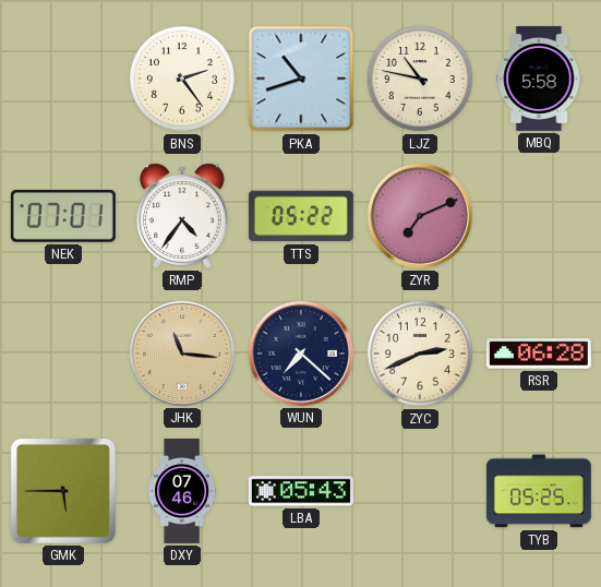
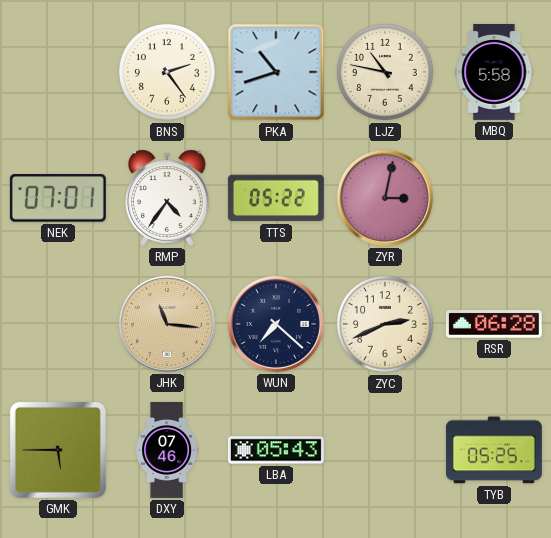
ZYR: 7:11 -> 3:02 (385, 198)
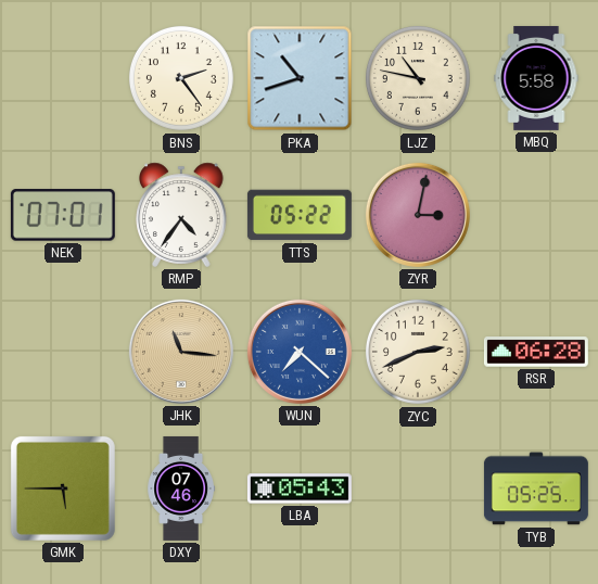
WUN dial: navy -> blue (300, 352)
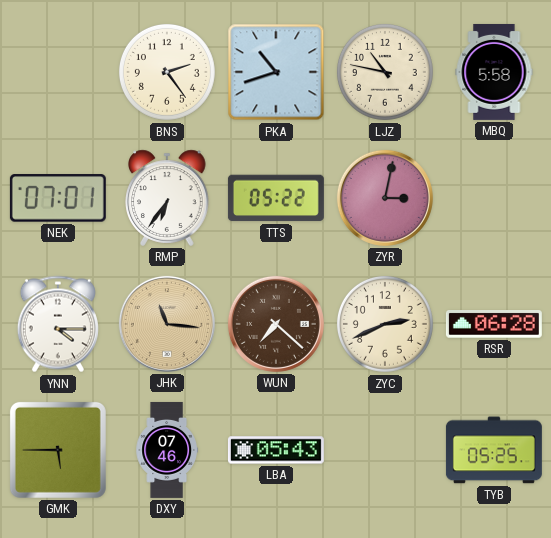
RMP: 4:36 -> 6:36 (167, 198)
YNN: none -> 4:15 (58, 324)
WUN dial: blue -> brown (276, 324)
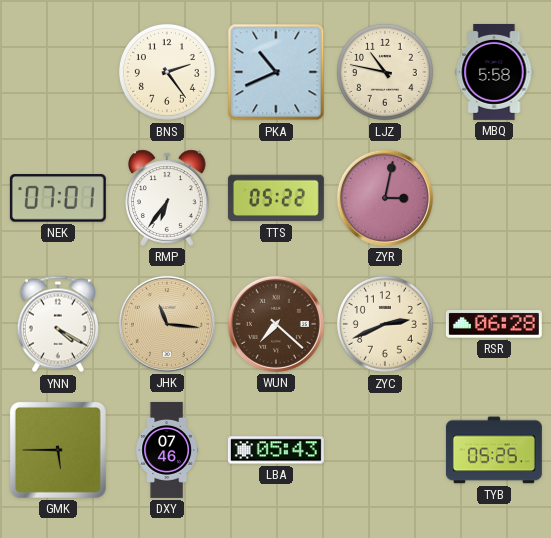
PKA: 10:42 -> 10:41 (276, 72)
YNN: 4:15 -> 4:20 (58, 324)
